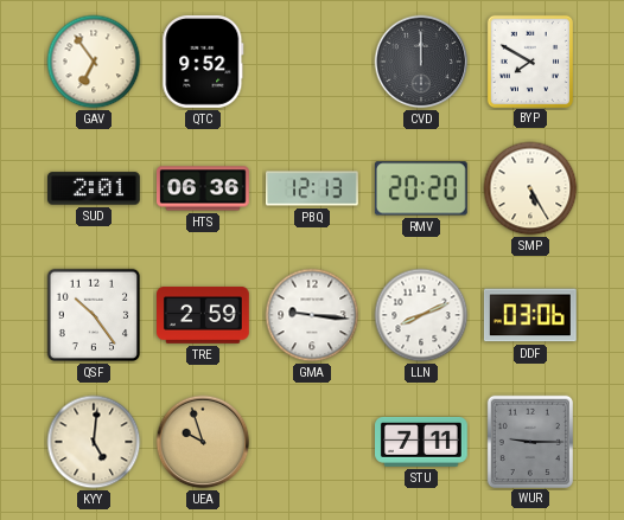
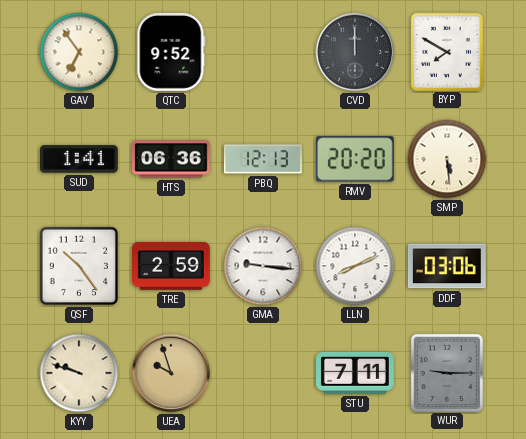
SUD: 2:01 -> 1:41 (80, 159)
SMP: 5:25 -> 5:29 (447, 159)
KYY: 5:01 -> 9:48 (79, 373)
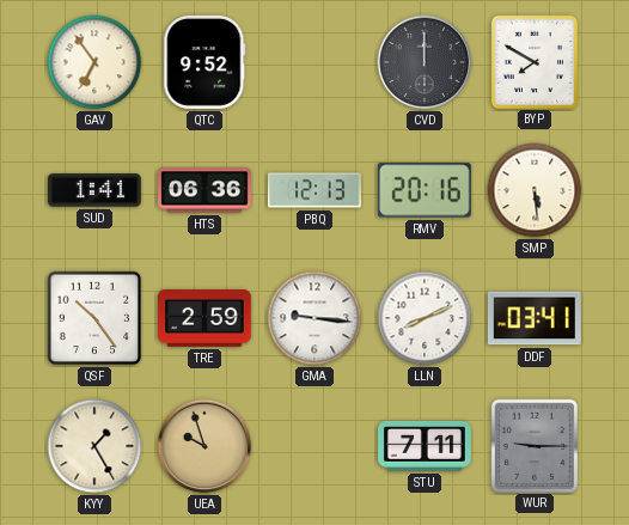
RMV: 20:20 -> 20:16 (425, 190)
DDF: 03:06 -> 03:41 (535, 318)
KYY: 9:48 -> 1:25 (94, 446)
